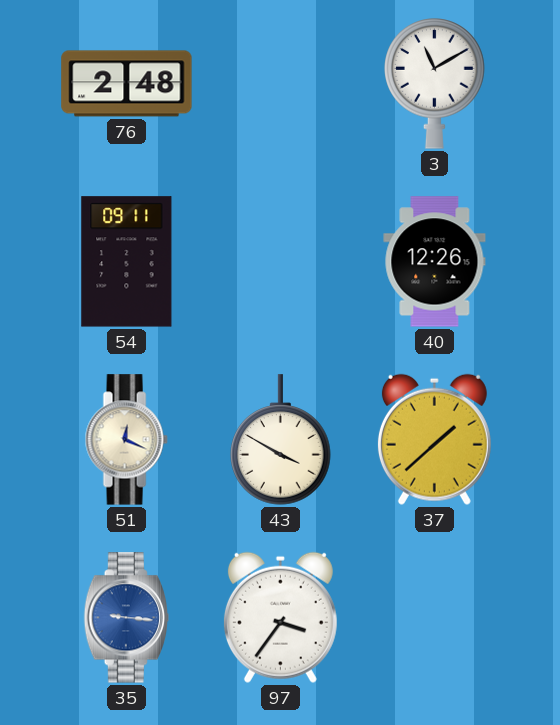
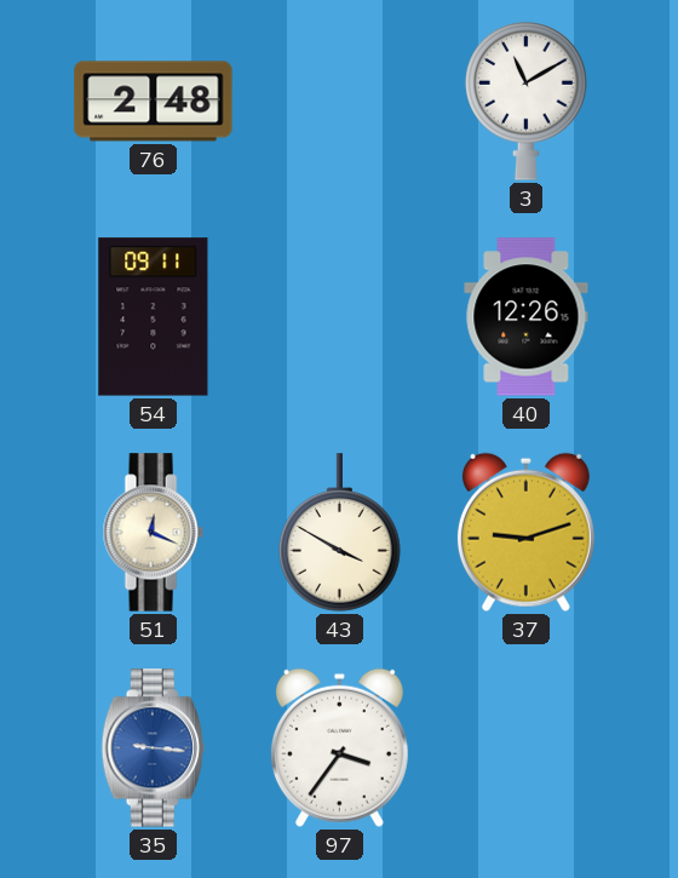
37: 1:38 -> 9:12 (525, 532)
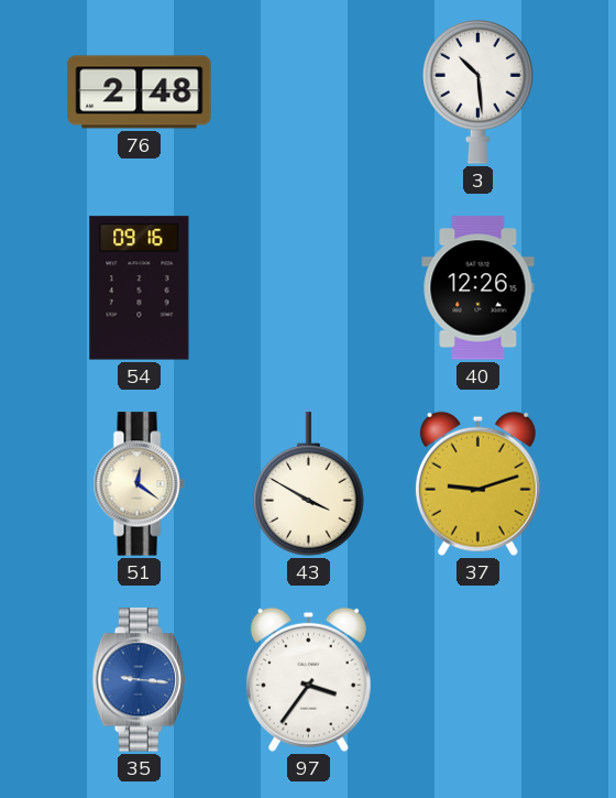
3: 11:10 -> 10:29 (479, 92)
54: 09:11 -> 09:16 (140, 288)
51: 12:19 -> 12:21 (139, 484)
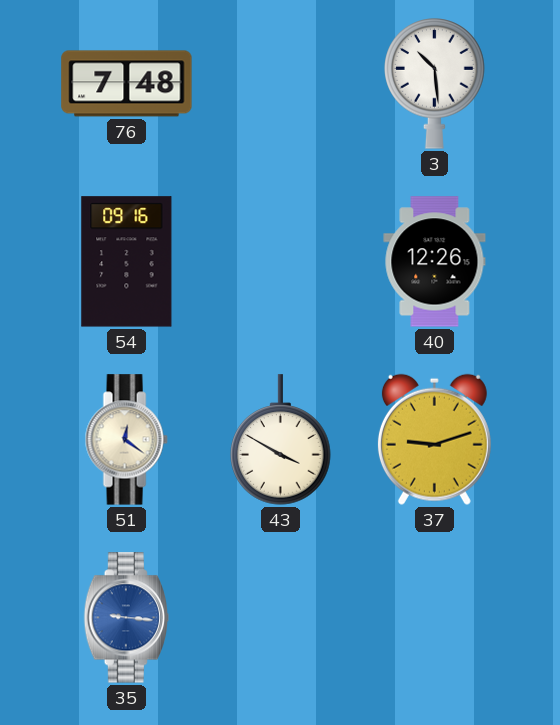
76: 2:48 -> 7:48 (127, 84)
97: 3:36 -> none (308, 679)
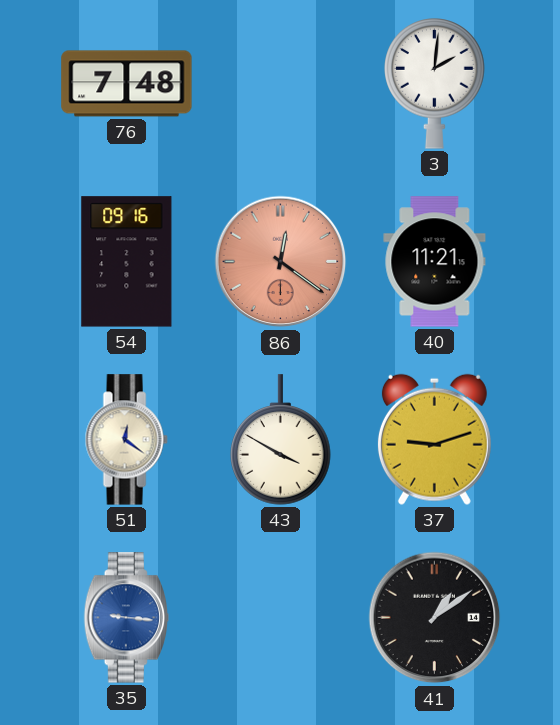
3: 10:29 -> 2:01 (435, 84)
86: none -> 12:21 (281, 262)
40: 12:26 -> 11:21 (435, 262)
41: none -> 1:09 (435, 618)
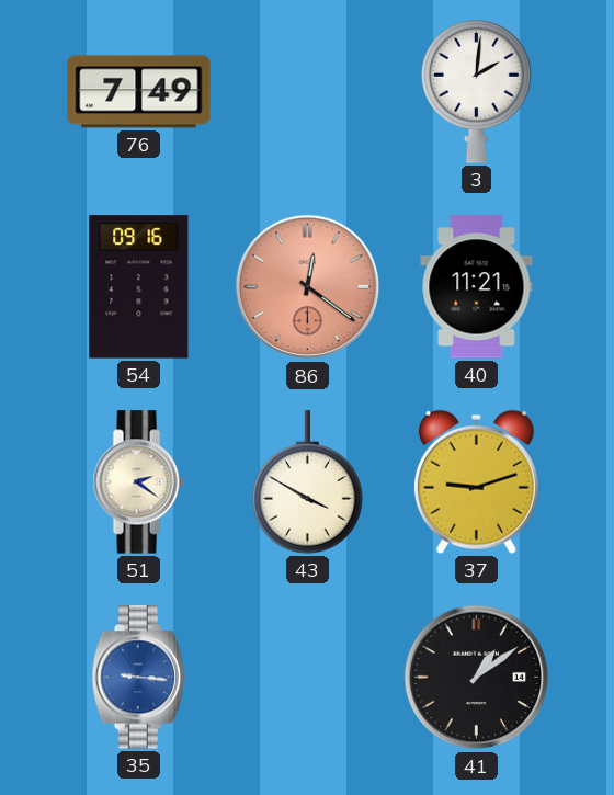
76: 7:48 -> 7:49 (139, 92)
51: 12:21 -> 2:21 (138, 482)
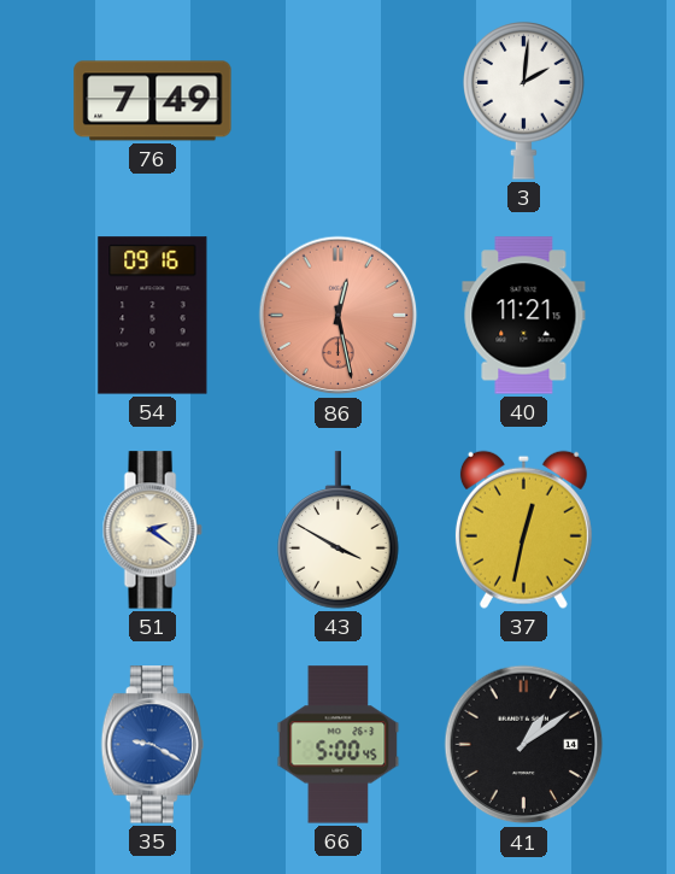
86: 12:21 -> 12:28 (339, 316)
37: 9:12 -> 12:32 (523, 529)
35: 9:16 -> 9:20 (152, 745)
66: none -> 5:00 (339, 745)
